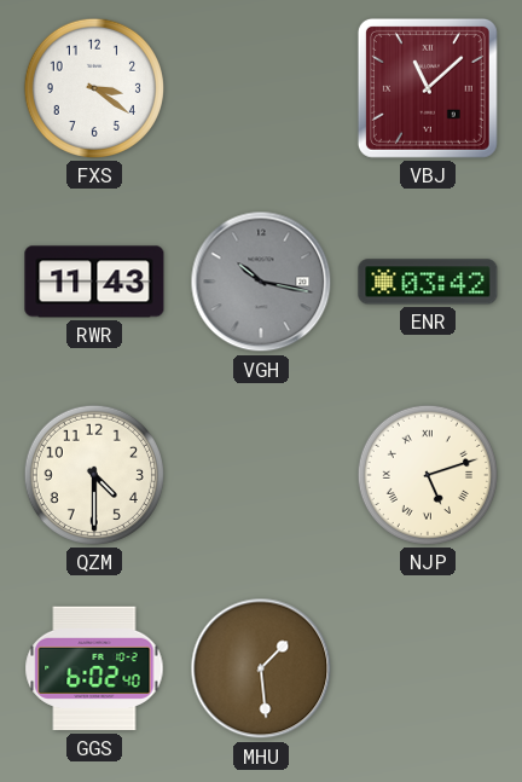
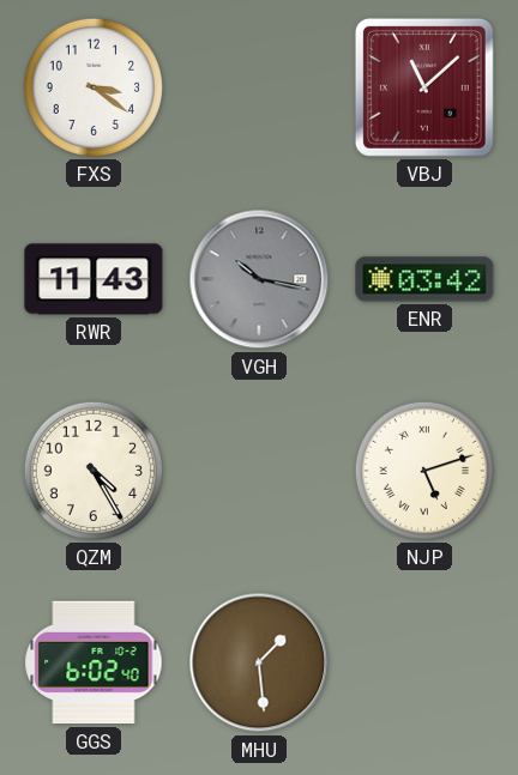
QZM: 4:30 -> 4:25 (94, 471)
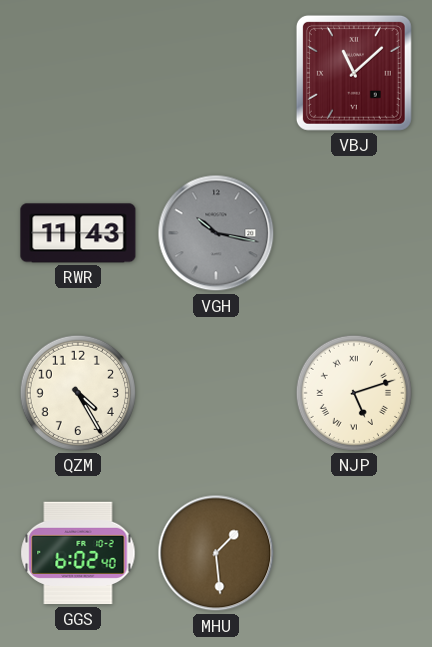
FXS: 3:21 -> none (94, 87)
ENR: 03:42 -> none (424, 279)
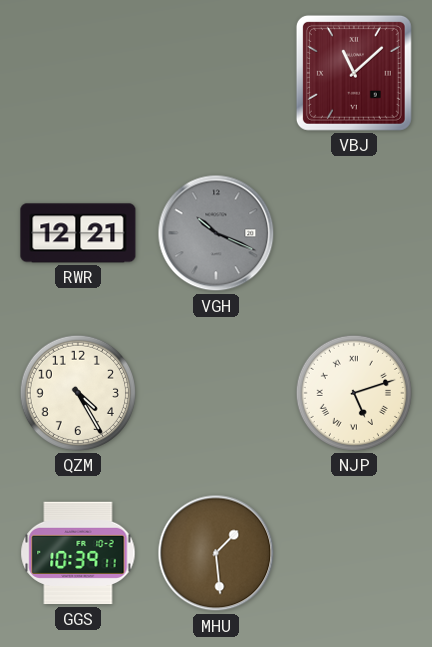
RWR: 11:43 -> 12:21 (78, 233)
VGH: 10:17 -> 10:19 (216, 233)
GGS: 6:02 -> 10:39 (78, 553)
